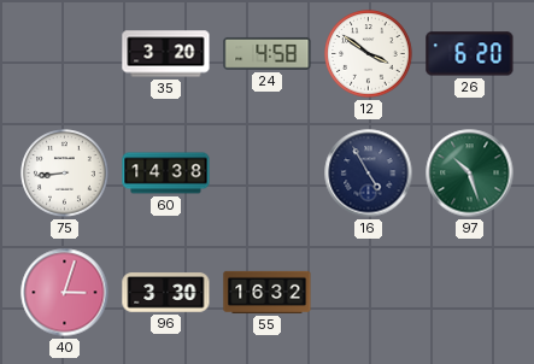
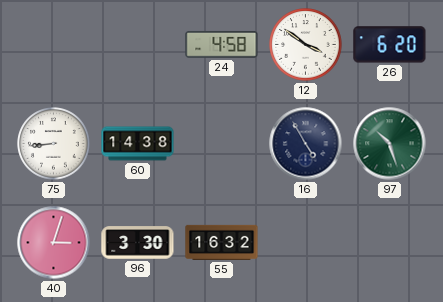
35: 3:20 -> none (166, 54)
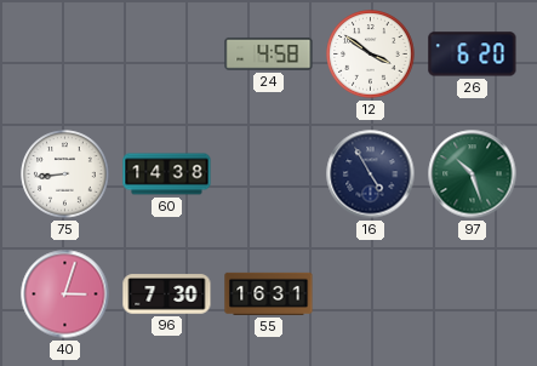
96: 3:30 -> 7:30 (167, 294)
55: 16:32 -> 16:31 (269, 293)
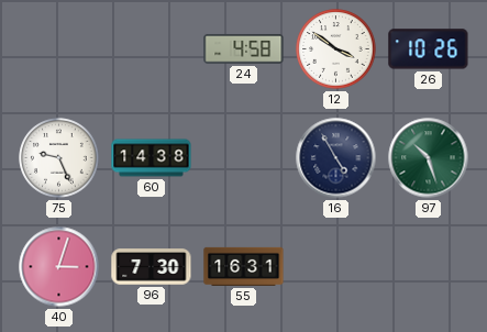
26: 6:20 -> 10:26 (429, 49)
75: 8:44 -> 9:26 (59, 158)
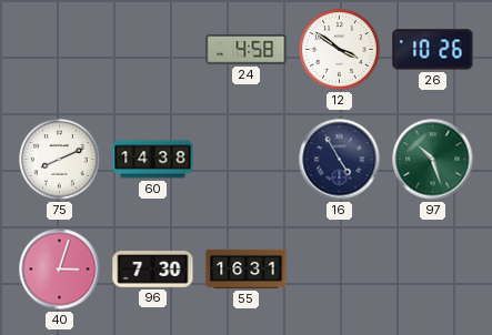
75: 9:26 -> 8:11 (60, 160)
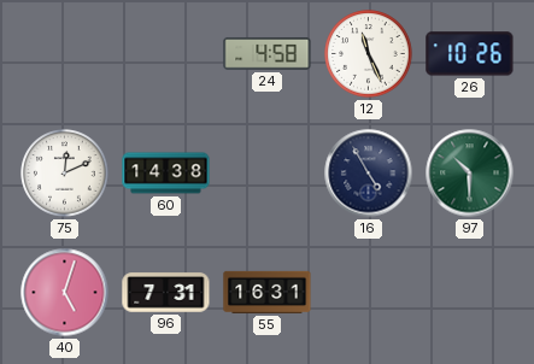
12: 3:51 -> 11:26 (369, 54)
75: 8:11 -> 12:11 (65, 174)
97: 10:27 -> 10:30 (470, 174)
40: 3:03 -> 5:03 (65, 293)
96: 7:30 -> 7:31 (166, 293)
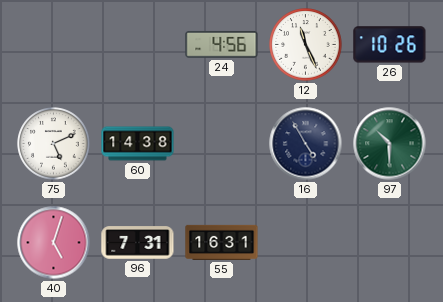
24: 4:58 -> 4:56 (222, 45)
75: 12:11 -> 5:11 (54, 144)
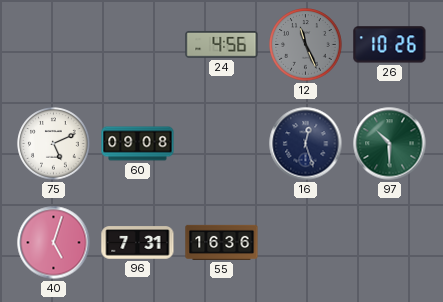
12 dial: white -> grey (306, 45)
60: 14:38 -> 09:08 (138, 144)
16: 4:55 -> 12:27 (306, 144)
55: 16:31 -> 16:36 (222, 242)
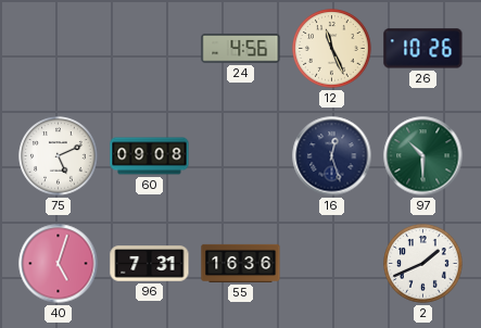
12 dial: grey -> cream (332, 49)
2: none -> 1:41 (423, 264)
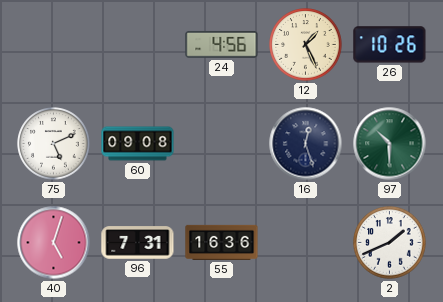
12: 11:26 -> 1:26 (306, 45)
